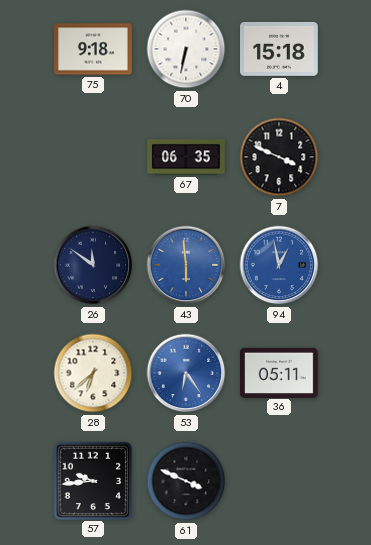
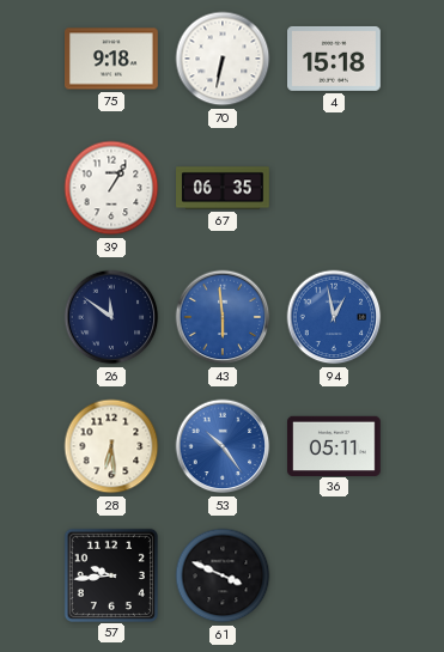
39: none -> 1:05 (111, 188)
7: 3:49 -> none (279, 157)
28: 6:38 -> 6:29 (111, 446)
53: 6:24 -> 10:24 (223, 446)
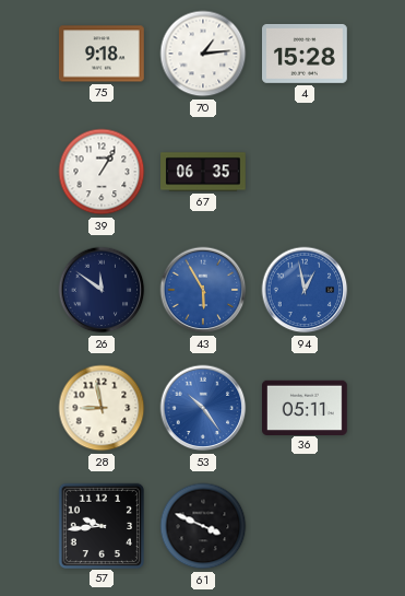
70: 6:32 -> 1:14 (203, 54)
4: 15:18 -> 15:28 (306, 54)
43: 5:59 -> 5:55 (203, 290)
28: 6:29 -> 8:58 (102, 408)
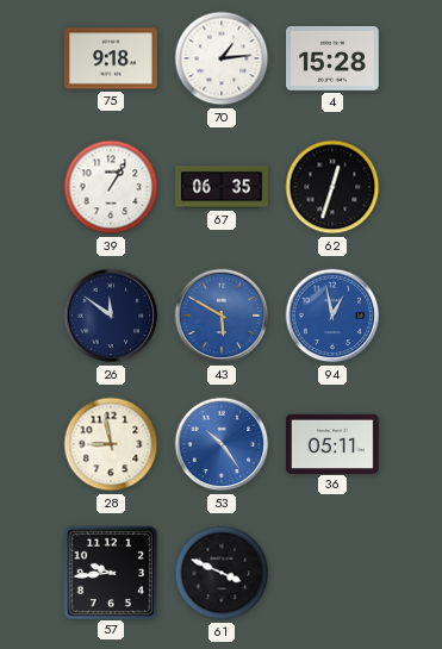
62: none -> 12:33 (332, 187)
43: 5:55 -> 5:50 (222, 316)
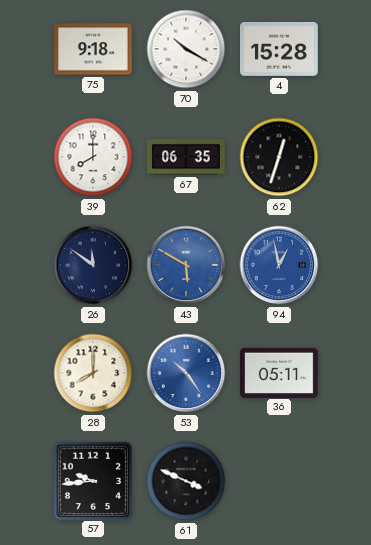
70: 1:14 -> 10:20 (186, 49)
39: 1:05 -> 8:00 (93, 157)
28: 8:58 -> 8:00 (93, 373)
